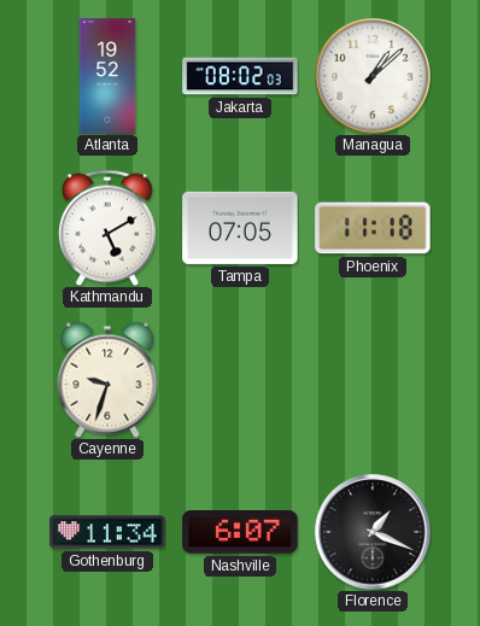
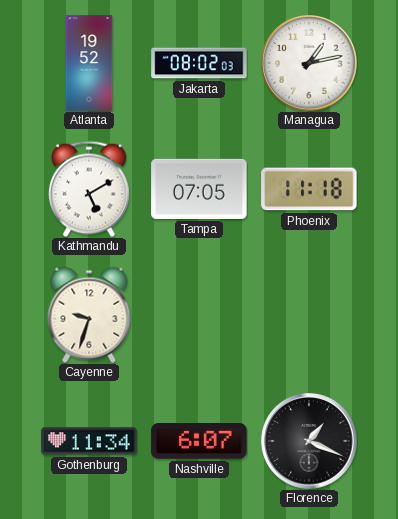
Managua: 1:08 -> 1:13 (309, 63)
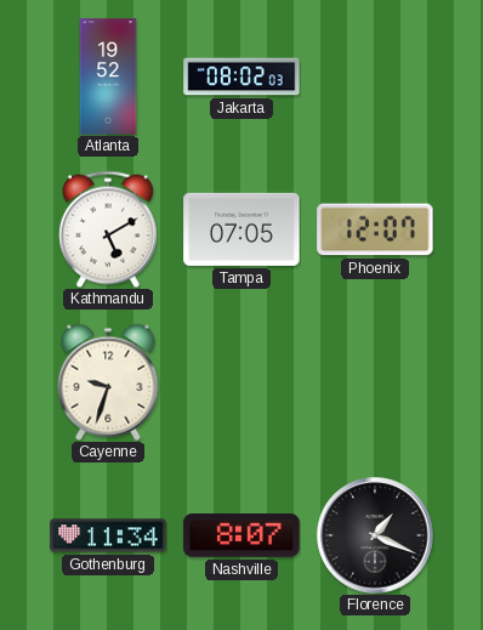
Managua: 1:13 -> none (309, 63)
Phoenix: 11:18 -> 12:07 (375, 229)
Nashville: 6:07 -> 8:07 (241, 537)
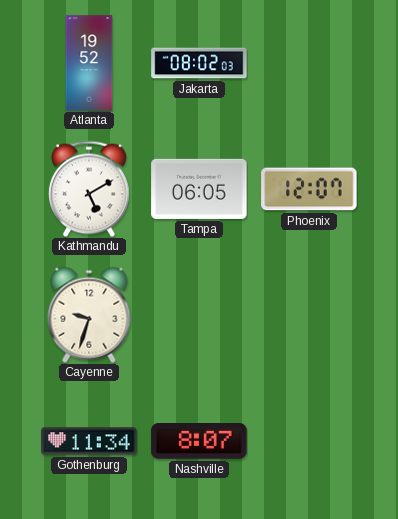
Tampa: 07:05 -> 06:05 (199, 189)
Florence: 1:19 -> none (375, 535)
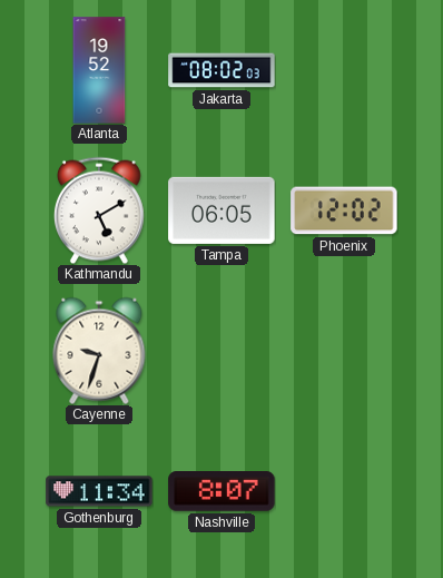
Phoenix: 12:07 -> 12:02 (344, 210)
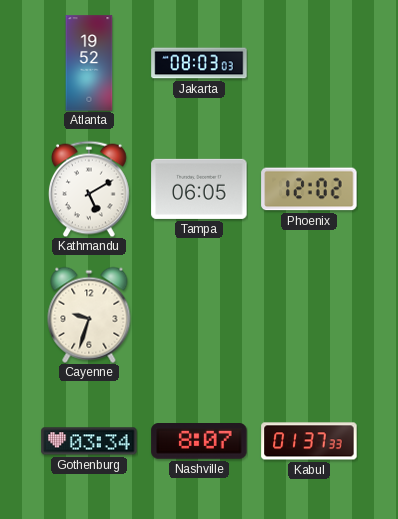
Jakarta: 08:02 -> 08:03 (199, 63)
Gothenburg: 11:34 -> 03:34 (89, 441)
Kabul: none -> 01:37 (309, 441)
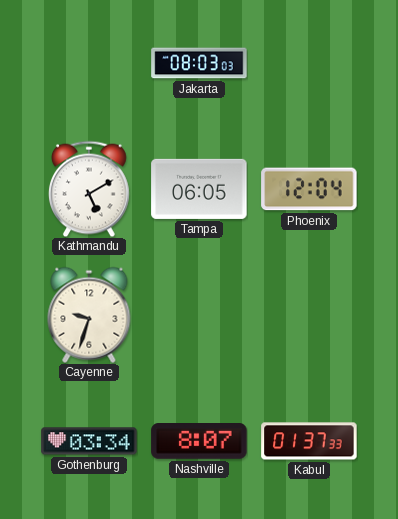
Atlanta: 19:52 -> none (89, 63)
Phoenix: 12:02 -> 12:04 (309, 189)
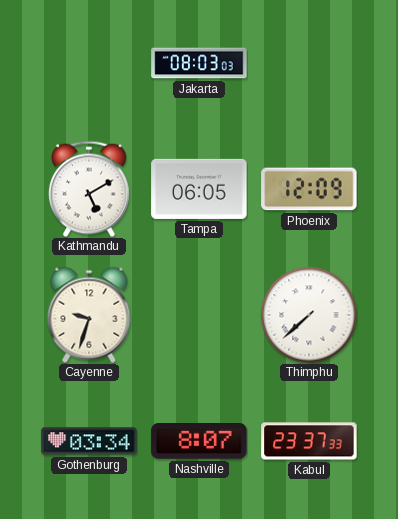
Phoenix: 12:04 -> 12:09 (309, 189)
Thimphu: none -> 7:38 (309, 315)
Kabul: 01:37 -> 23:37 (309, 441)
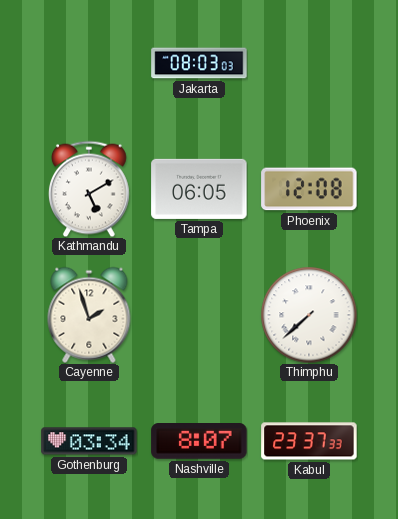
Phoenix: 12:09 -> 12:08 (309, 189)
Cayenne: 9:33 -> 1:57 (89, 315)
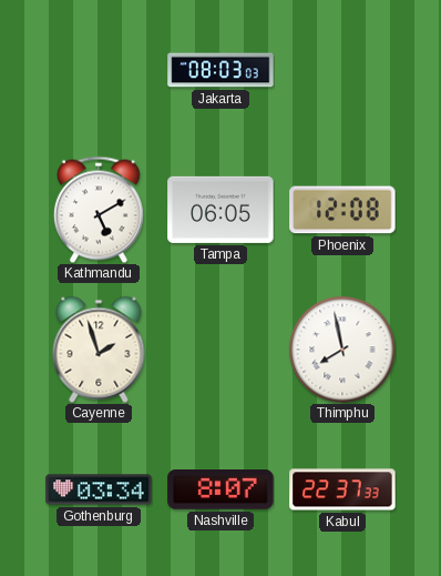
Thimphu: 7:38 -> 7:58 (342, 350)
Kabul: 23:37 -> 22:37 (342, 489)
